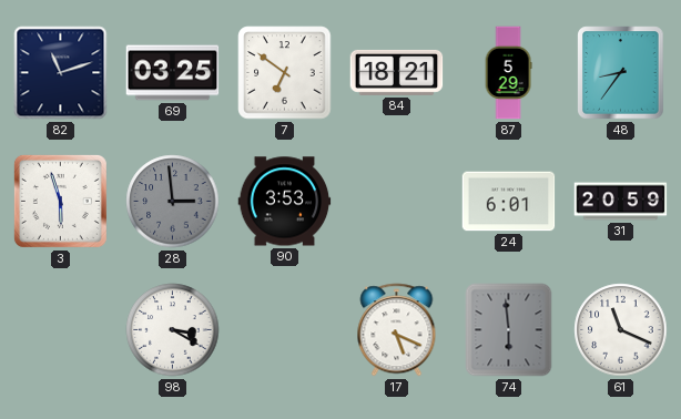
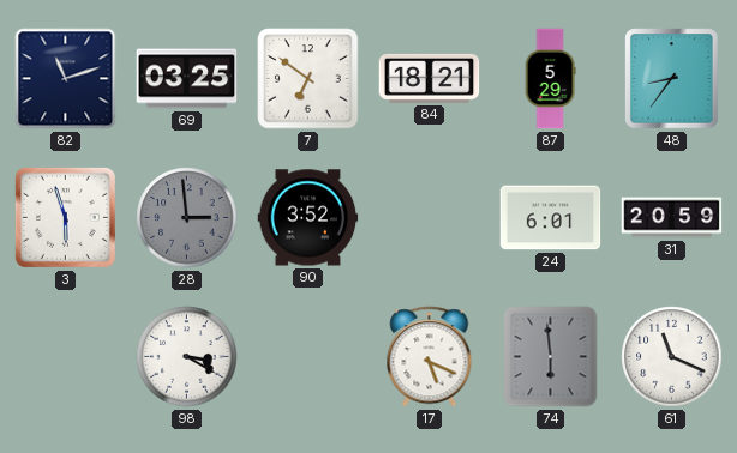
90: 3:53 -> 3:52 (308, 218)
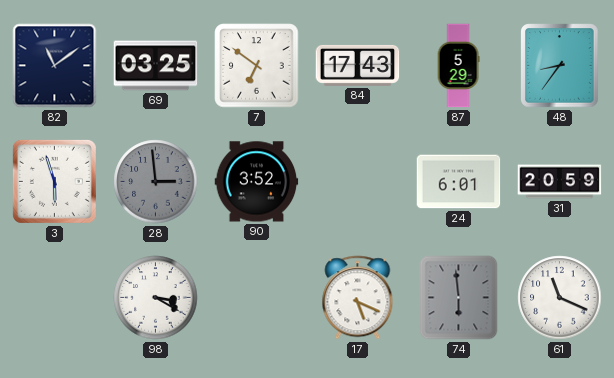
82: 11:12 -> 11:09 (55, 66)
84: 18:21 -> 17:43 (358, 65)
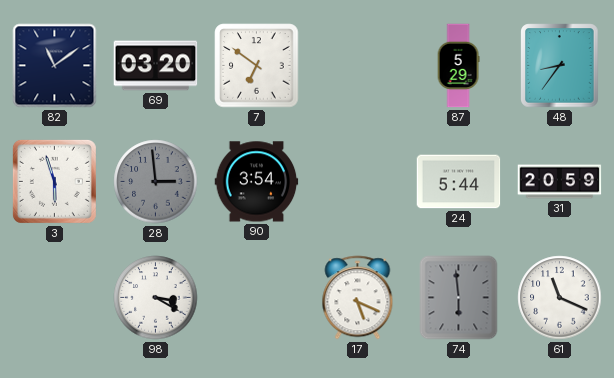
69: 03:25 -> 03:20 (156, 66)
84: 17:43 -> none (358, 65)
90: 3:52 -> 3:54 (257, 182)
24: 6:01 -> 5:44 (459, 182)
